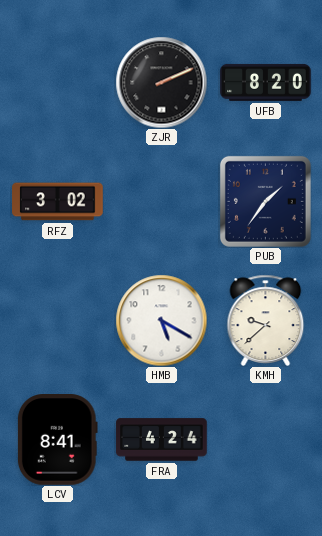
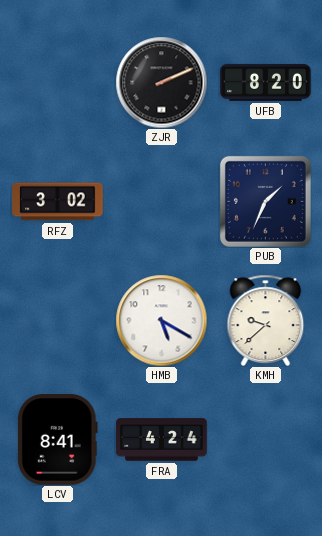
PUB: 1:36 -> 1:34 (265, 201)
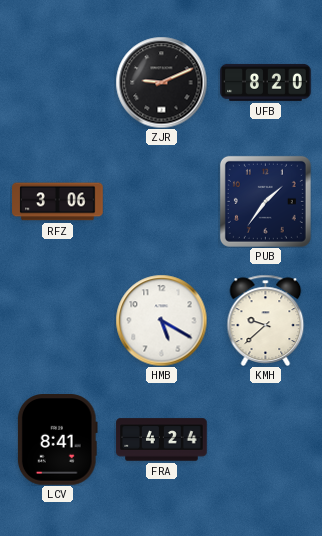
ZJR: 2:11 -> 9:11 (161, 82)
RFZ: 3:02 -> 3:06 (58, 202)
PUB: 1:34 -> 1:36 (265, 201)
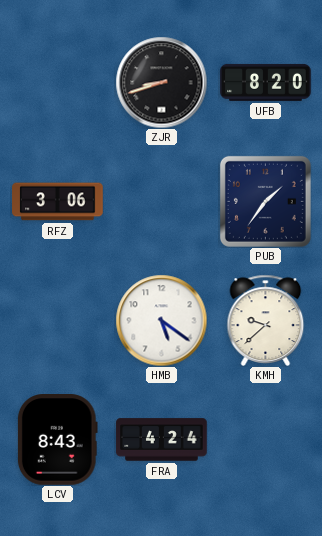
ZJR: 9:11 -> 8:42 (161, 82)
HMB: 5:20 -> 5:21 (161, 320)
LCV: 8:41 -> 8:43 (57, 440)
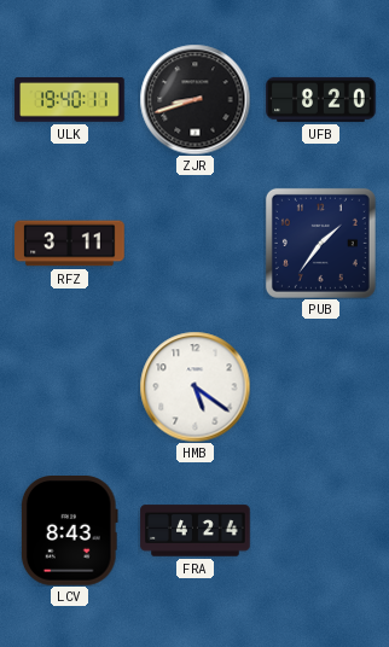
ULK: none -> 19:40 (70, 100)
RFZ: 3:06 -> 3:11 (70, 244)
KMH: 9:38 -> none (266, 320)
